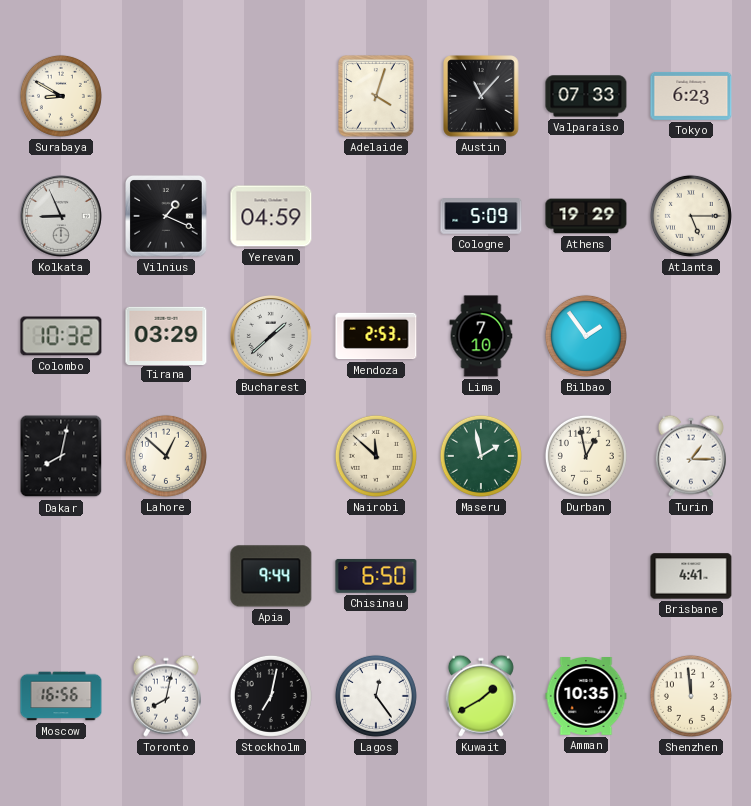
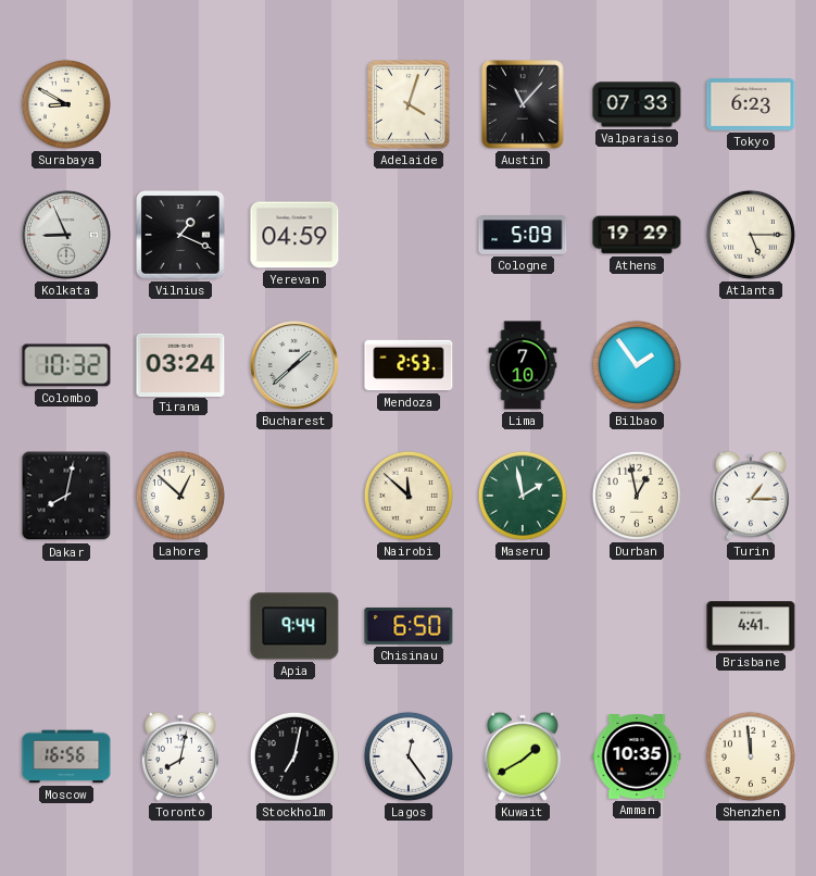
Tirana: 03:29 -> 03:24 (180, 364)
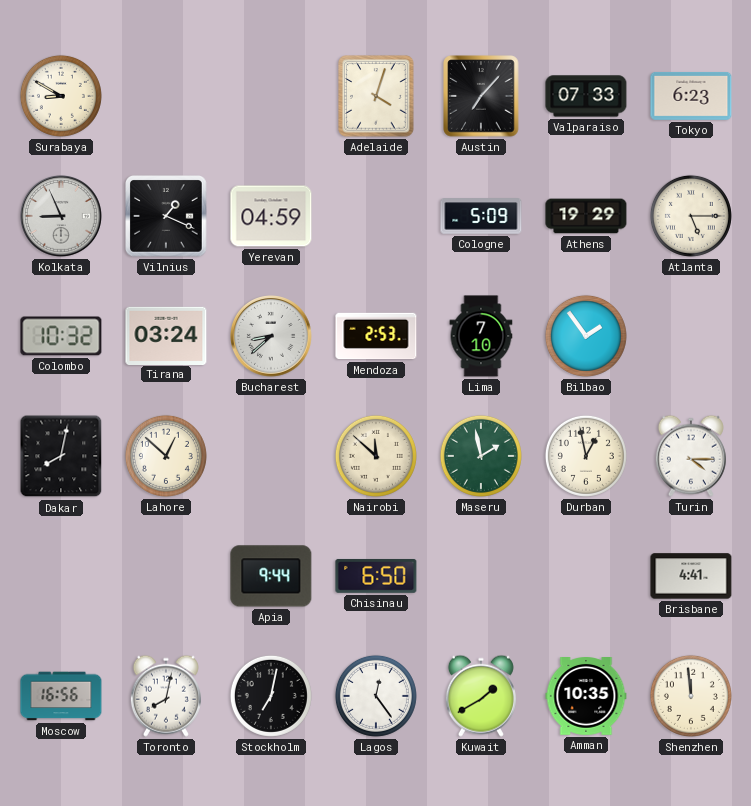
Austin: 11:07 -> 7:07 (481, 96)
Bucharest: 1:38 -> 8:38 (272, 337)
Turin: 1:15 -> 4:15 (691, 456)
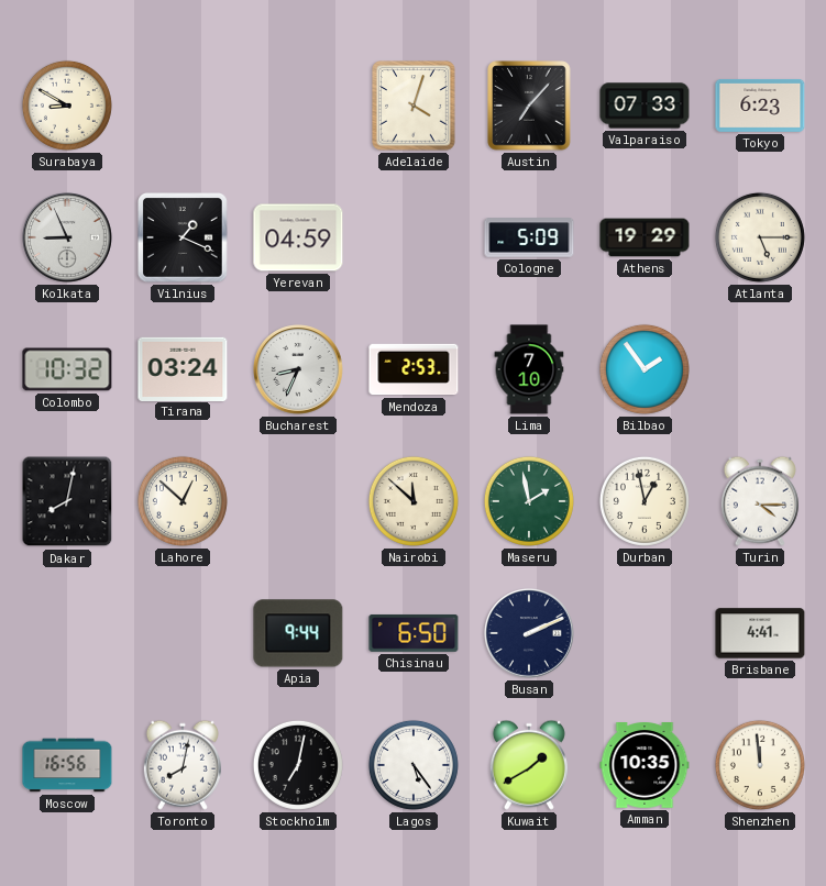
Bucharest: 8:38 -> 8:34 (299, 370)
Busan: none -> 2:11 (530, 634)
Lagos: 12:24 -> 5:24 (414, 765)
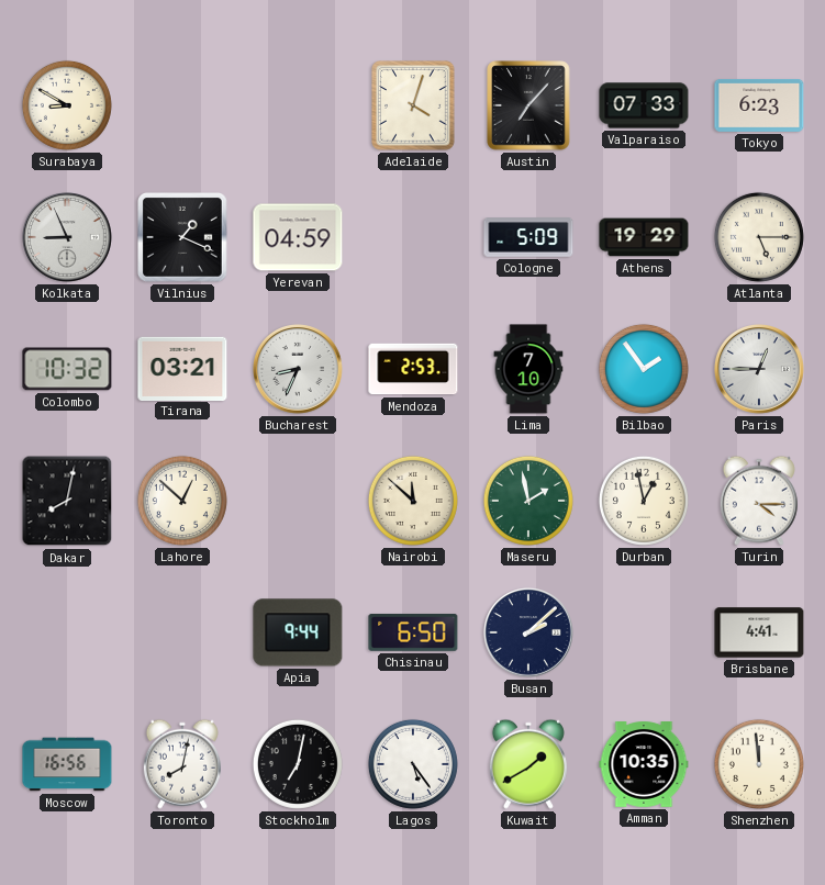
Tirana: 03:24 -> 03:21 (182, 368)
Paris: none -> 12:45 (760, 370)
Busan: 2:11 -> 2:08 (529, 634)
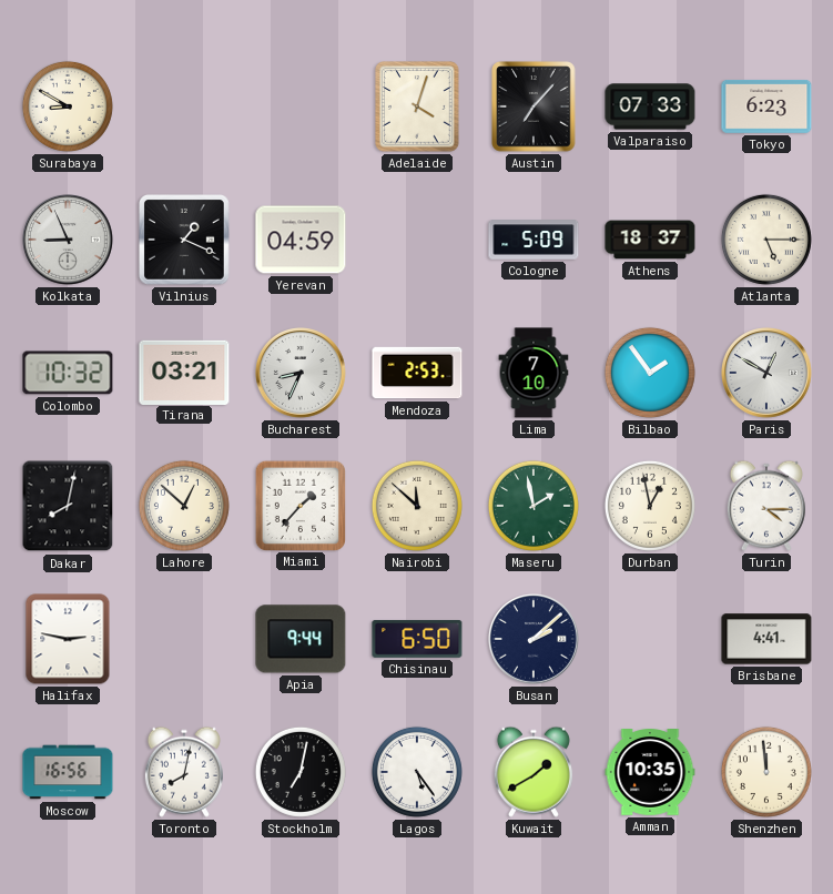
Athens: 19:29 -> 18:37 (650, 240)
Paris: 12:45 -> 12:50 (768, 374)
Miami: none -> 1:37 (299, 505)
Halifax: none -> 2:47 (68, 639)
